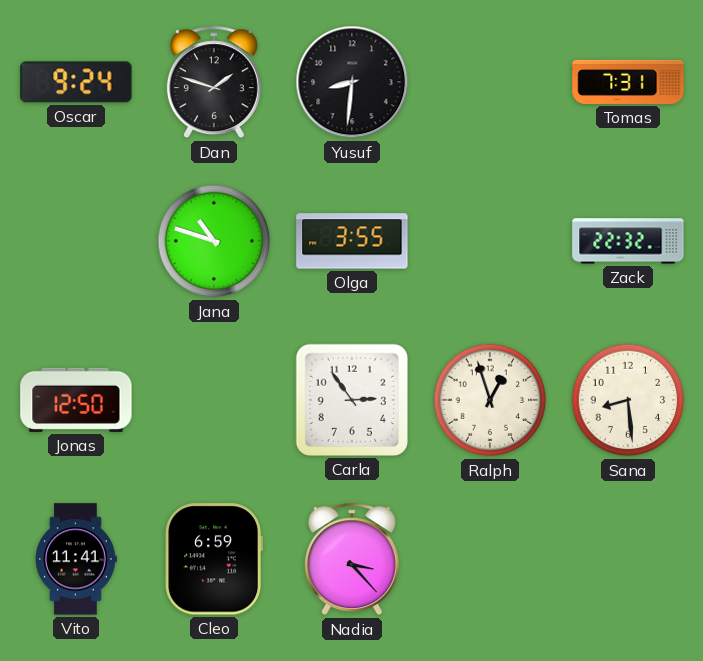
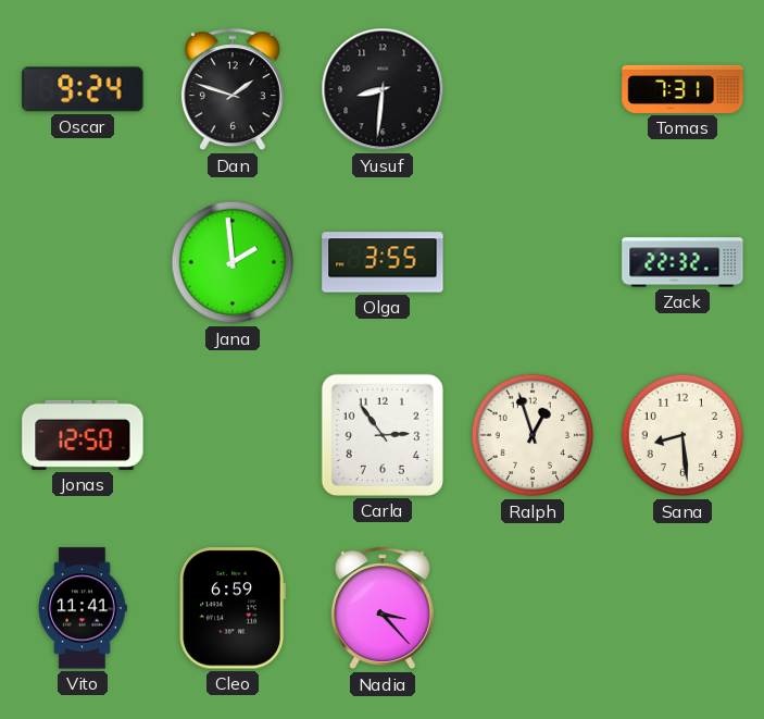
Jana: 10:48 -> 1:59 (233, 262)
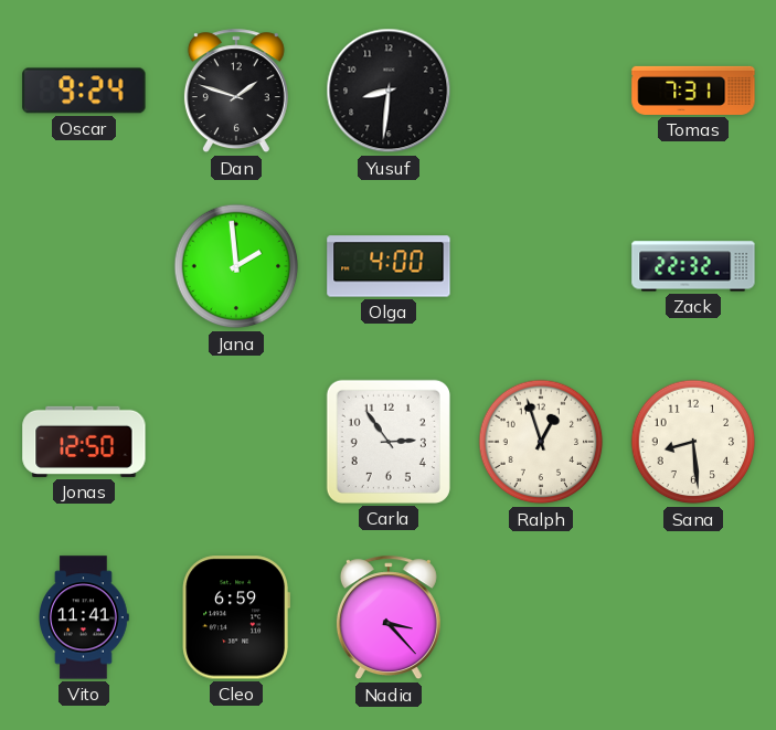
Olga: 3:55 -> 4:00 (389, 266)
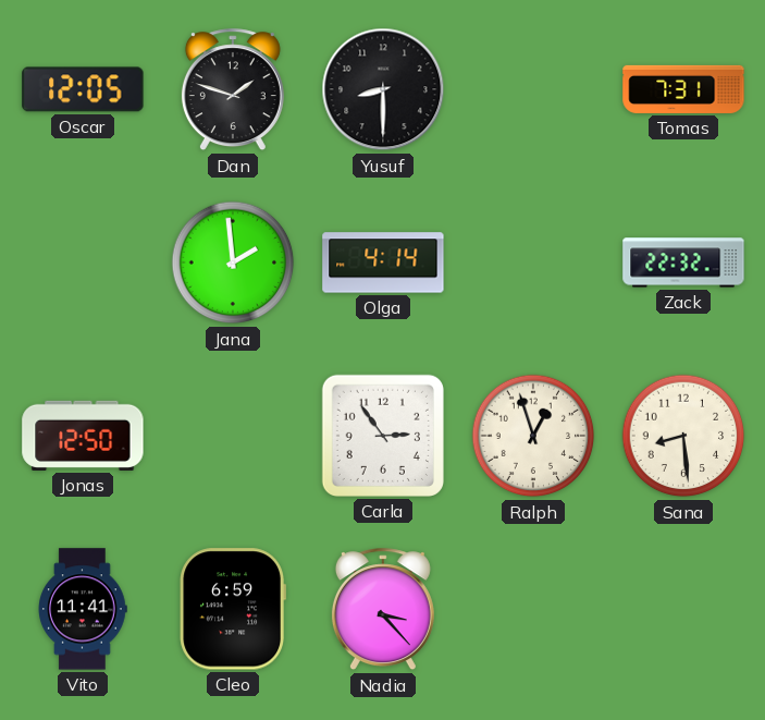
Oscar: 9:24 -> 12:05 (83, 89)
Yusuf: 8:31 -> 8:30 (383, 89)
Olga: 4:00 -> 4:14 (383, 263)
